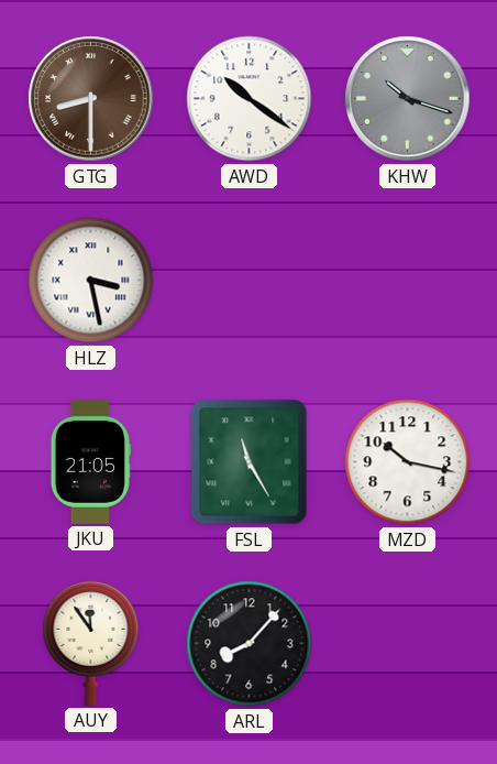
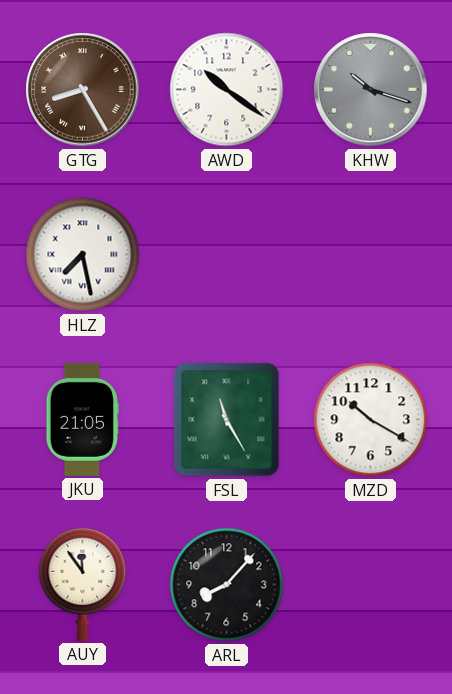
GTG: 8:30 -> 8:25 (83, 90)
HLZ: 3:28 -> 7:28 (83, 255)
MZD: 10:17 -> 10:20 (371, 420)
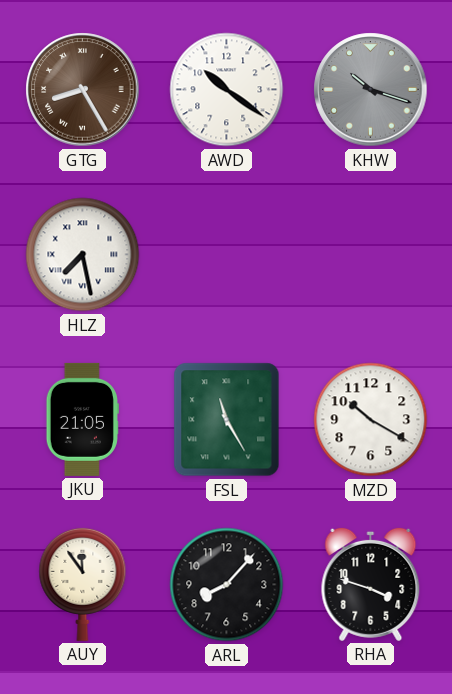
RHA: none -> 3:48 (371, 584)
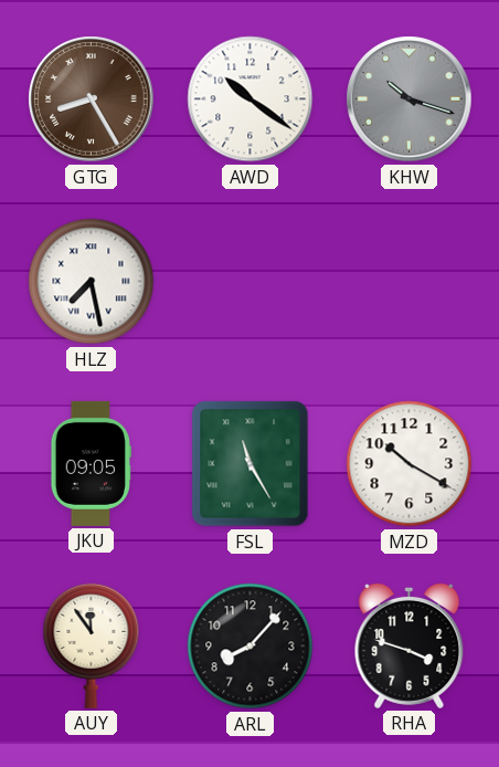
JKU: 21:05 -> 09:05 (91, 463)
